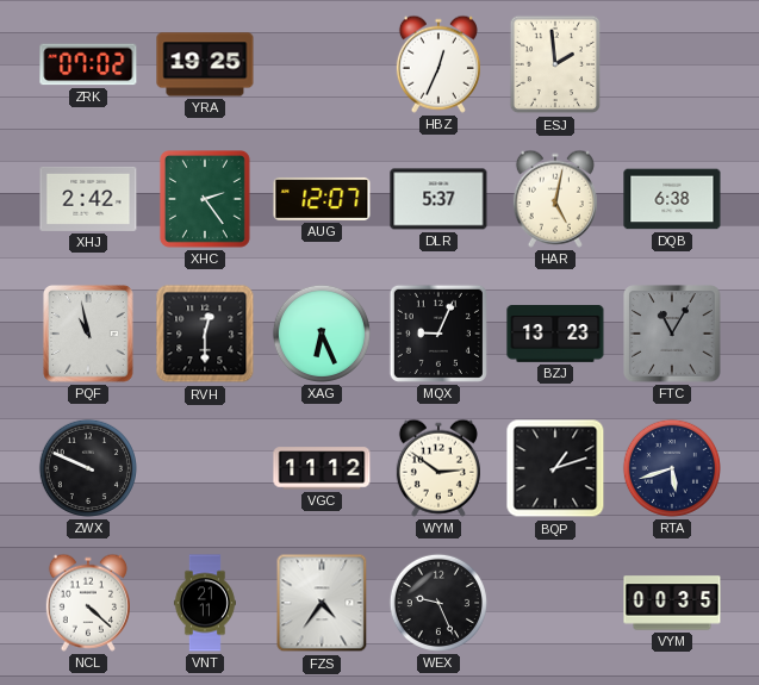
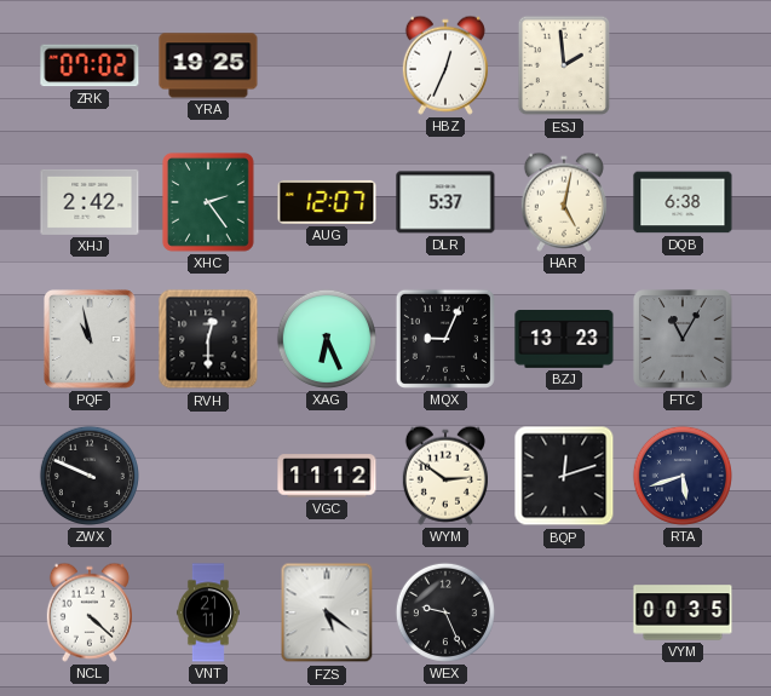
BQP: 1:12 -> 12:12 (564, 476)
FZS: 4:36 -> 5:21 (327, 612)
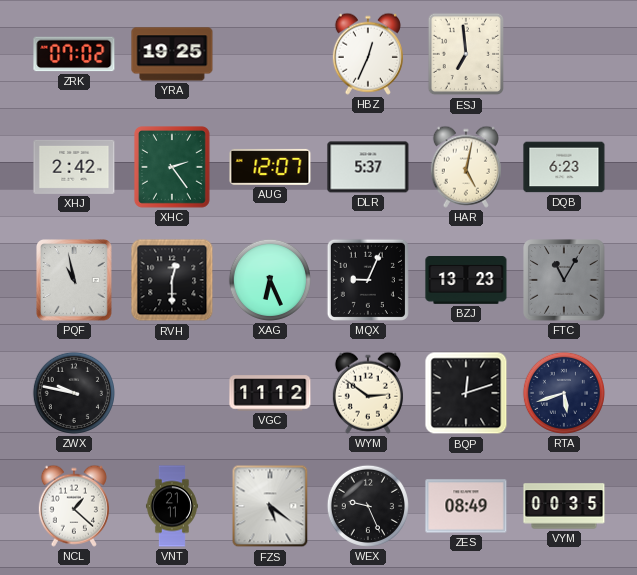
ESJ: 1:59 -> 6:59 (465, 54)
DQB: 6:38 -> 6:23 (564, 167)
ZWX: 9:49 -> 9:47 (74, 393)
NCL: 4:22 -> 1:22 (74, 506)
ZES: none -> 08:49 (466, 506)
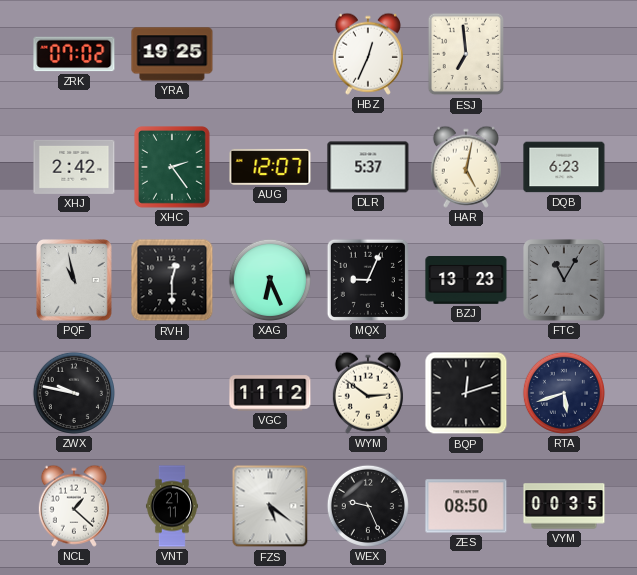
ZES: 08:49 -> 08:50 (466, 506)
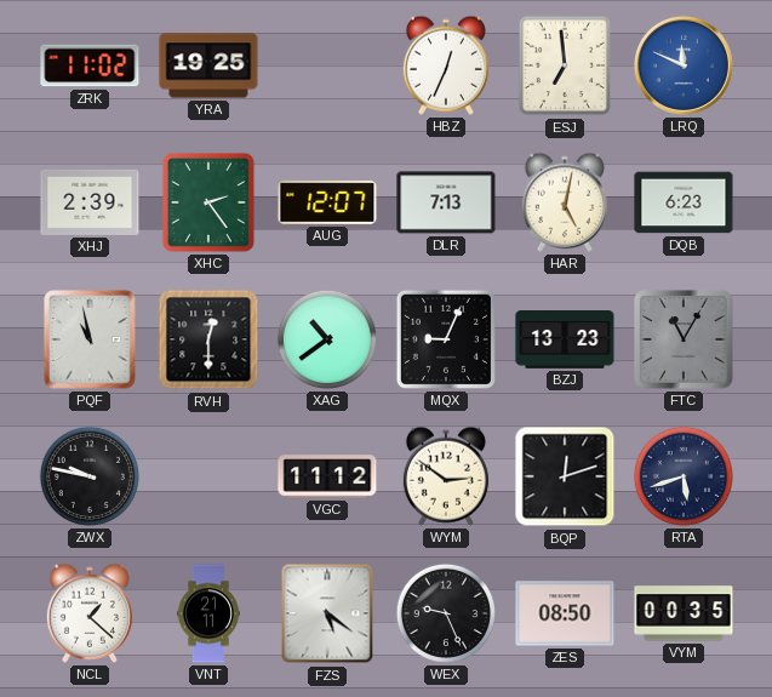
ZRK: 07:02 -> 11:02 (90, 65)
LRQ: none -> 11:49 (684, 65)
XHJ: 2:42 -> 2:39 (90, 202)
DLR: 5:37 -> 7:13 (446, 202)
XAG: 6:26 -> 10:39 (327, 339)
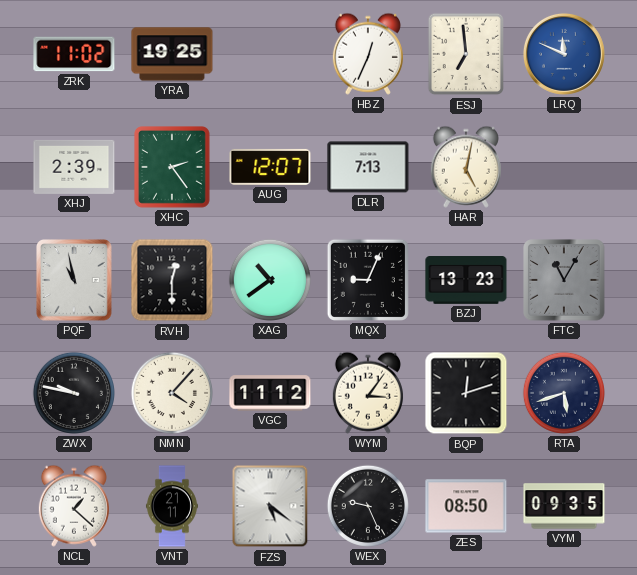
DQB: 6:23 -> none (684, 202)
NMN: none -> 4:07 (172, 393)
WYM: 2:51 -> 3:06 (368, 393)
VYM: 00:35 -> 09:35 (564, 506)
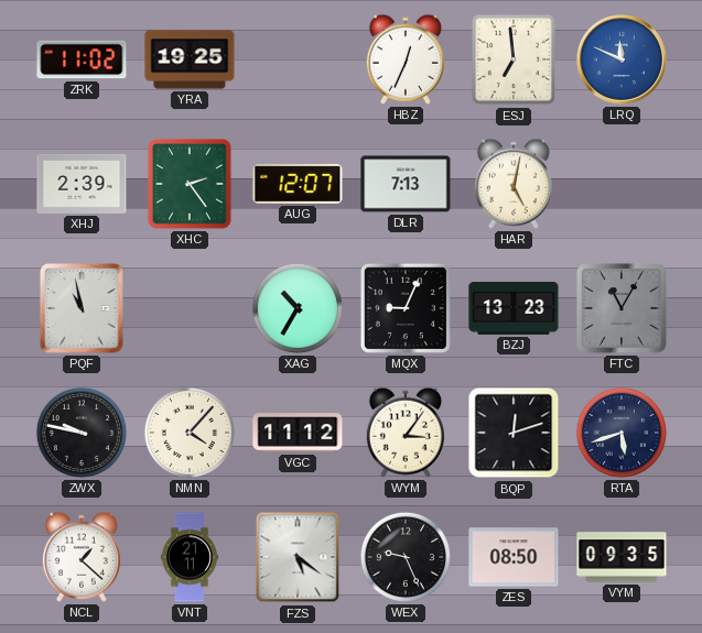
RVH: 12:30 -> none (172, 280)
XAG: 10:39 -> 10:35 (298, 308)
